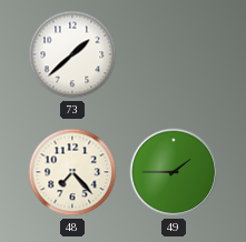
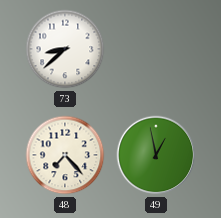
73: 1:38 -> 8:38 (65, 49)
49: 1:45 -> 12:58 (156, 155)
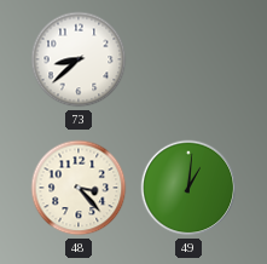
48: 7:23 -> 3:23 (79, 188)
49: 12:58 -> 1:01 (188, 188)
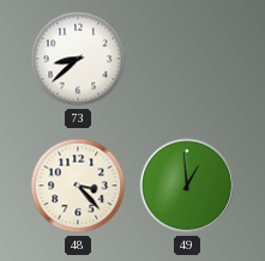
49: 1:01 -> 12:59 (187, 186)
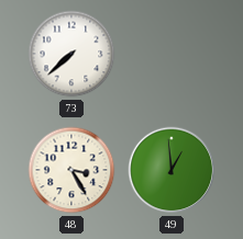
73: 8:38 -> 7:38 (71, 54)
48: 3:23 -> 3:25 (71, 170)
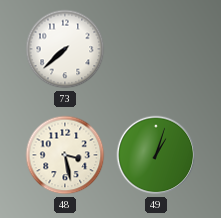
48: 3:25 -> 3:28 (65, 155)
49: 12:59 -> 1:03 (156, 155)
